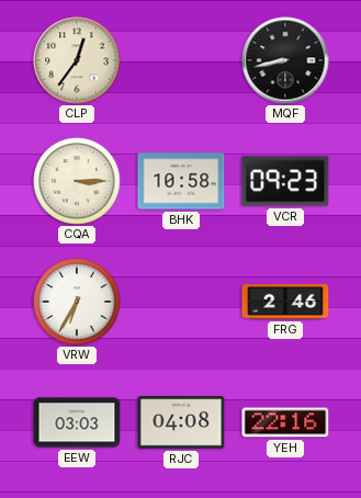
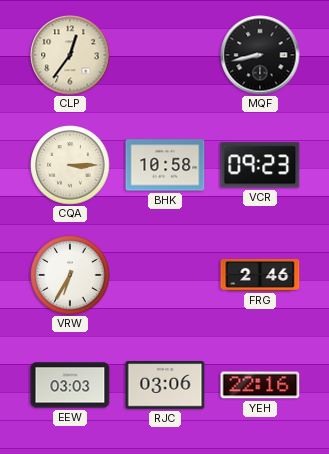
RJC: 04:08 -> 03:06 (165, 385)
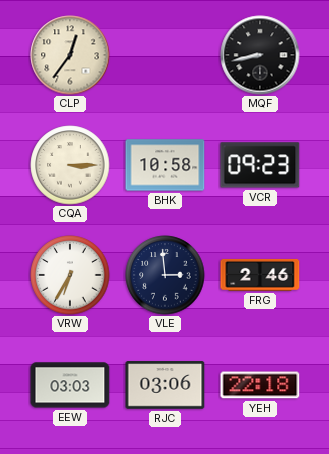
VLE: none -> 2:59 (165, 275)
YEH: 22:16 -> 22:18 (260, 385)
